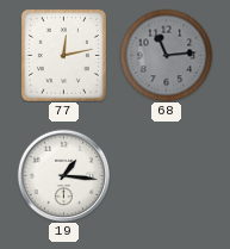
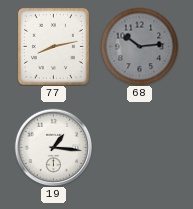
77: 12:13 -> 8:13 (53, 46)
68: 11:14 -> 10:14 (139, 46)
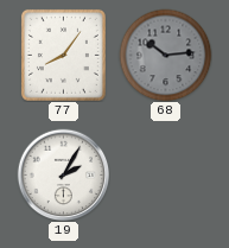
77: 8:13 -> 8:06 (63, 55)
19: 1:16 -> 2:05 (63, 174)
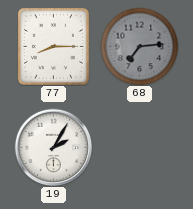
77: 8:06 -> 8:15 (53, 46)
68: 10:14 -> 7:14 (139, 46)
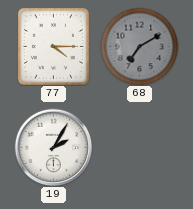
77: 8:15 -> 4:15 (53, 46)
68: 7:14 -> 7:10 (139, 46)
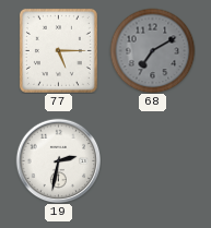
77: 4:15 -> 5:15 (58, 50)
19: 2:05 -> 2:32 (58, 160)
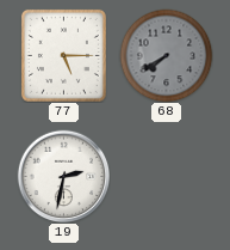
68: 7:10 -> 7:40 (166, 55)
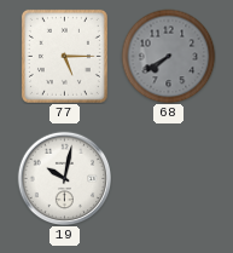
19: 2:32 -> 10:02 (64, 178)
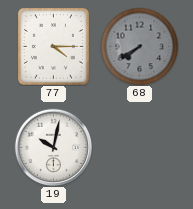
77: 5:15 -> 4:15 (53, 46)
